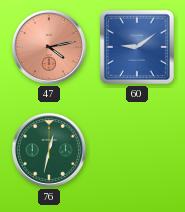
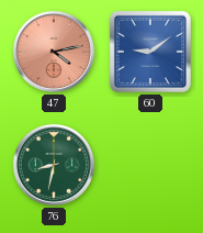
76: 12:32 -> 8:32 (54, 165)
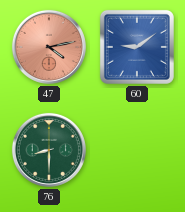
76: 8:32 -> 8:30 (49, 150)
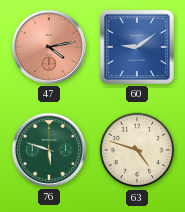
76: 8:30 -> 5:48 (49, 150)
63: none -> 4:48 (137, 150)
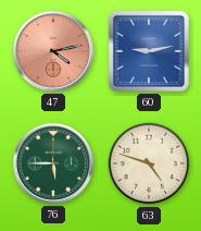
60: 9:09 -> 9:13 (149, 51)
76: 5:48 -> 5:45 (53, 163)
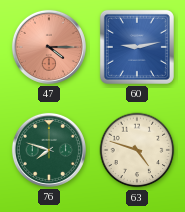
47: 4:13 -> 4:15 (49, 47)
76: 5:45 -> 7:48 (49, 150)
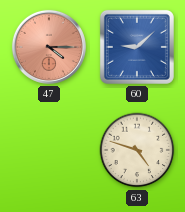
60: 9:13 -> 9:08 (137, 47)
76: 7:48 -> none (49, 150)
